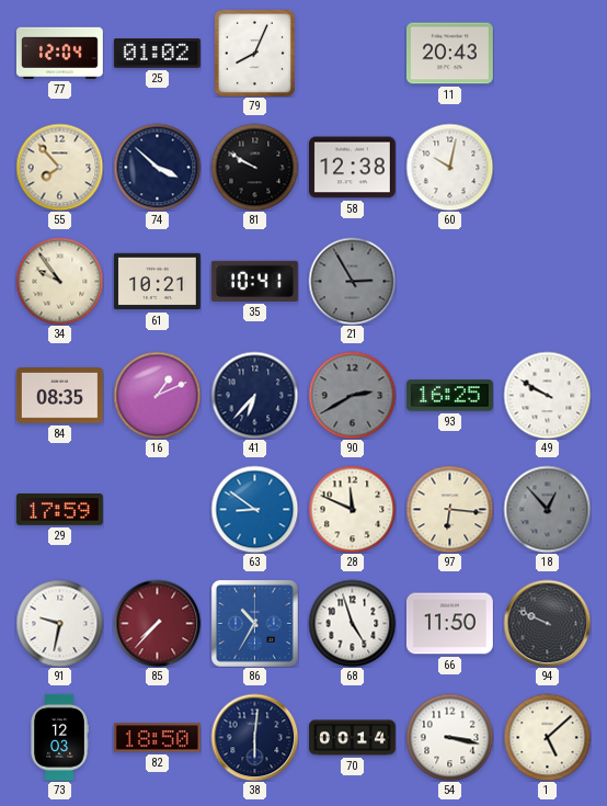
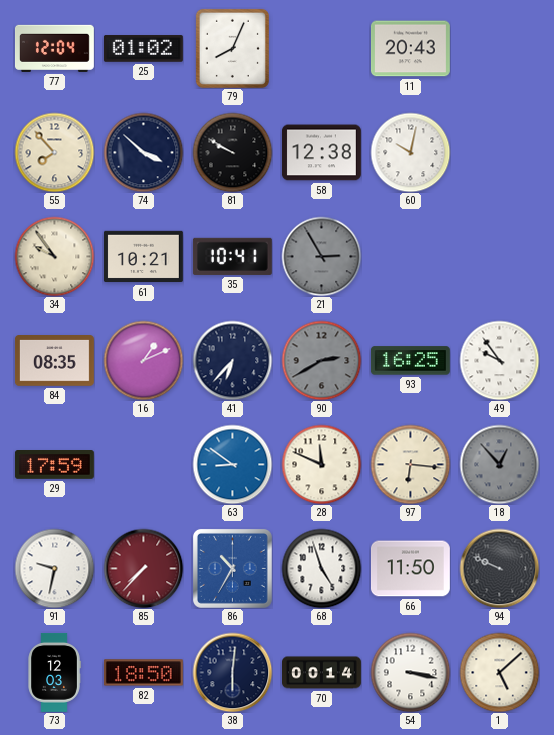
49: 9:50 -> 9:54 (499, 360)
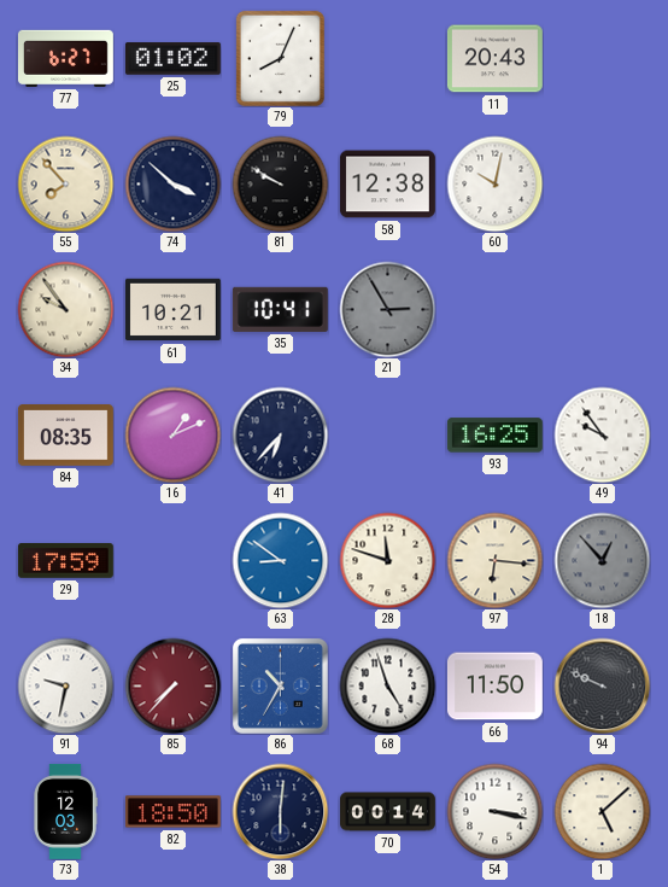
77: 12:04 -> 6:27 (66, 58)
90: 2:40 -> none (321, 360)
28: 11:49 -> 11:48 (387, 560)
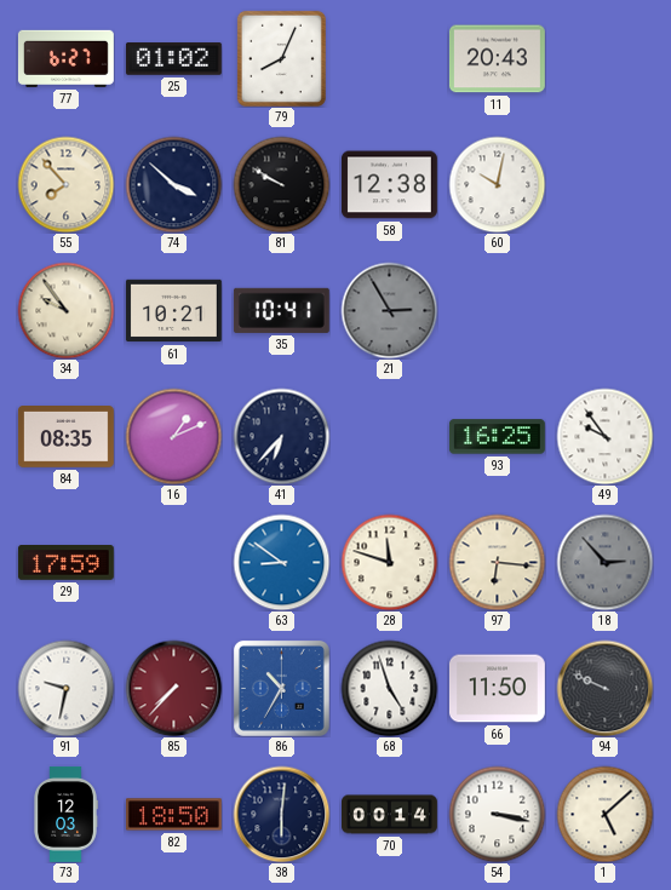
18: 12:53 -> 2:53 (604, 562)
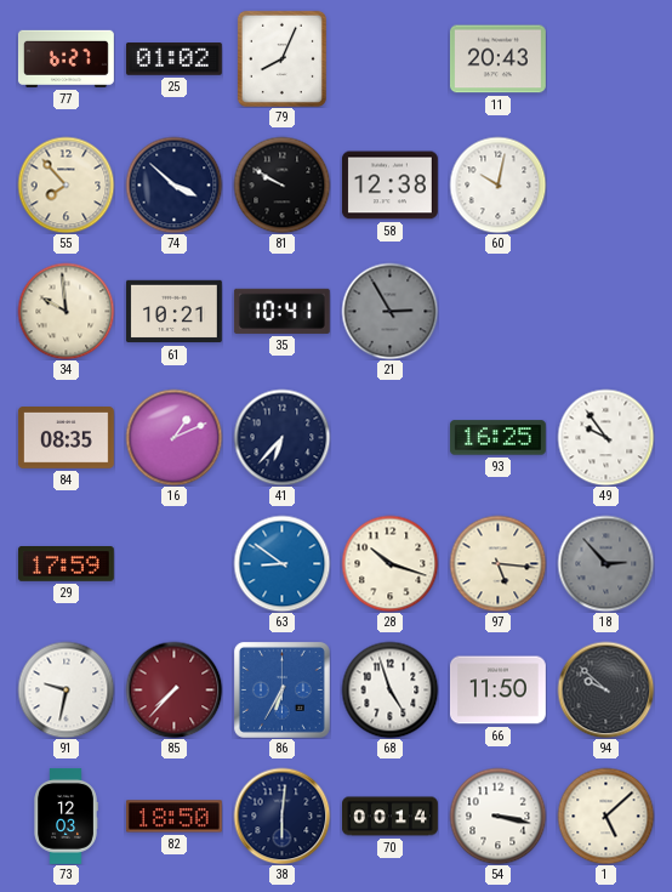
34: 9:54 -> 9:59 (66, 311)
28: 11:48 -> 10:18 (389, 563)
97: 6:16 -> 5:16 (497, 563)
86: 10:35 -> 6:35 (281, 689)
94: 9:49 -> 9:52 (605, 689)
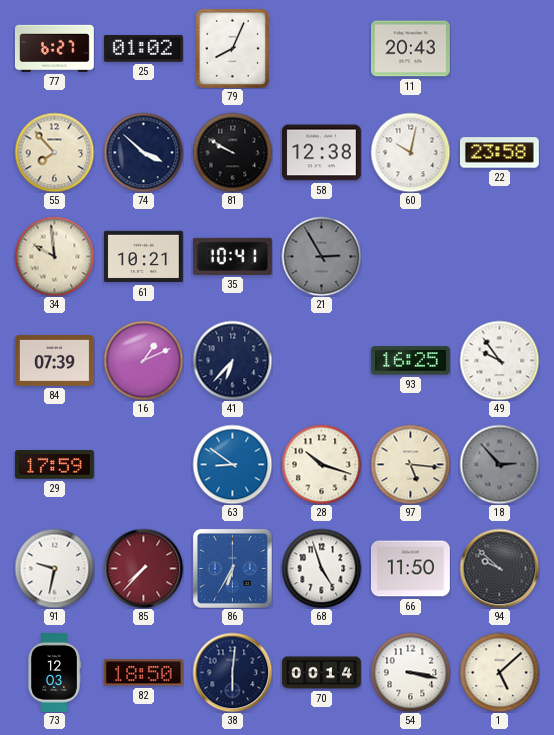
22: none -> 23:58 (499, 153)
84: 08:35 -> 07:39 (54, 361)
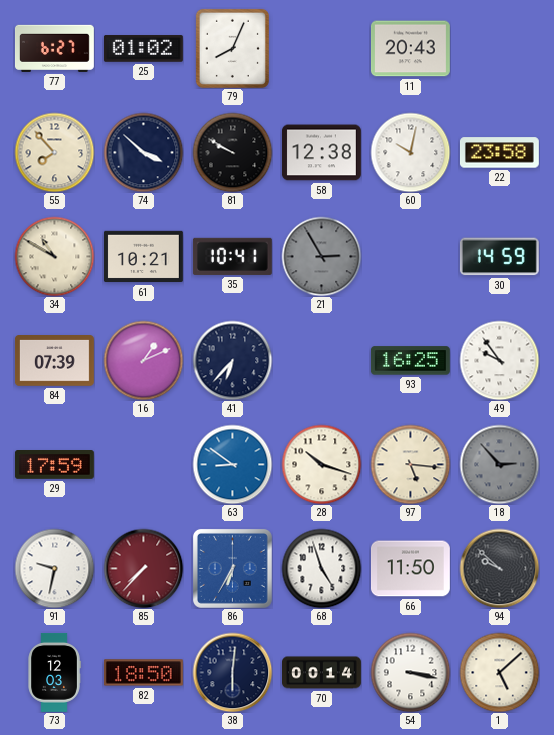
34: 9:59 -> 10:50 (54, 256)
30: none -> 14:59 (499, 257)
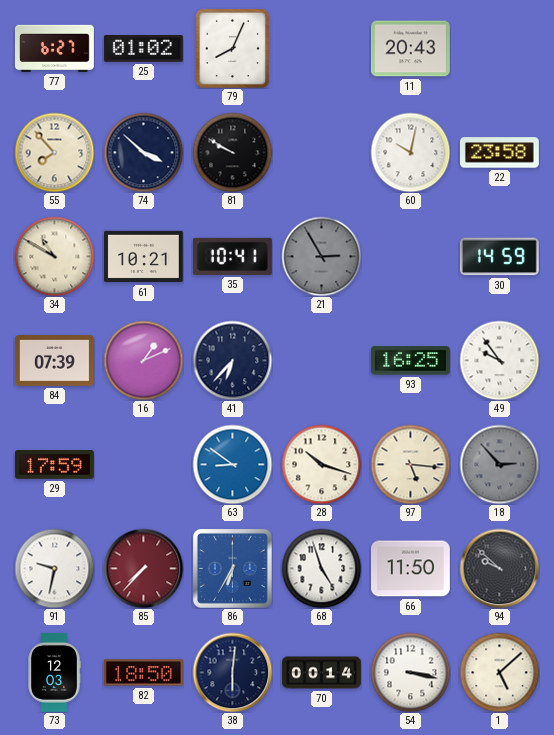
58: 12:38 -> none (321, 153)
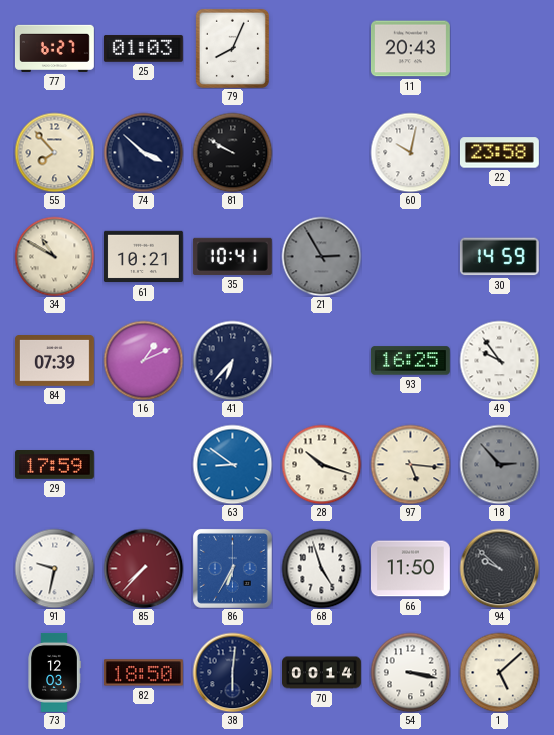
25: 01:02 -> 01:03 (143, 49)
